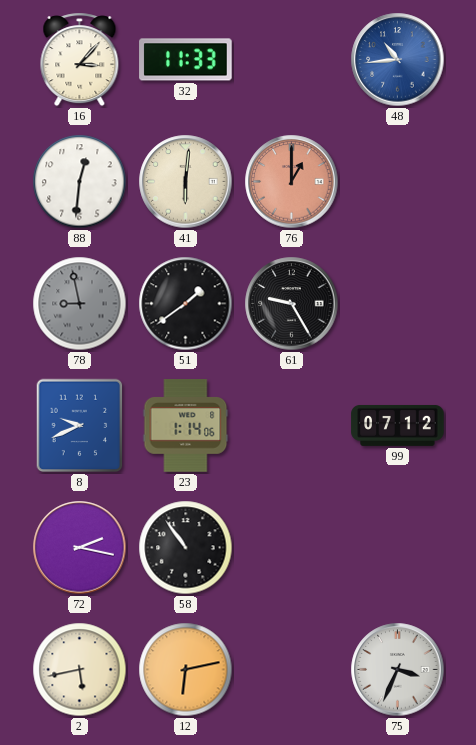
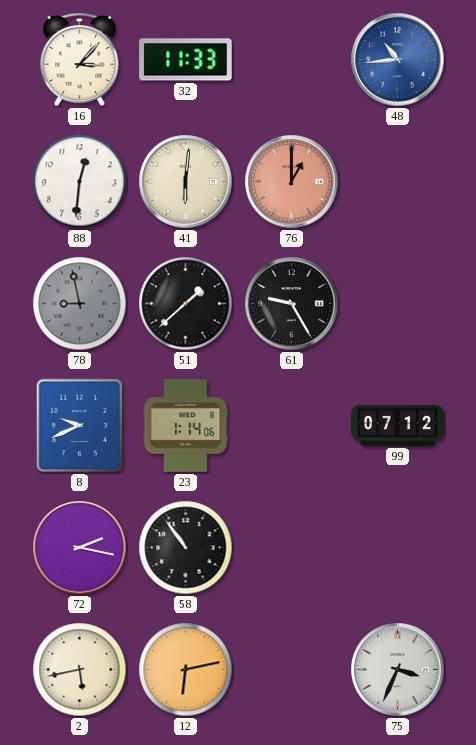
51: 1:39 -> 1:38 (186, 304)
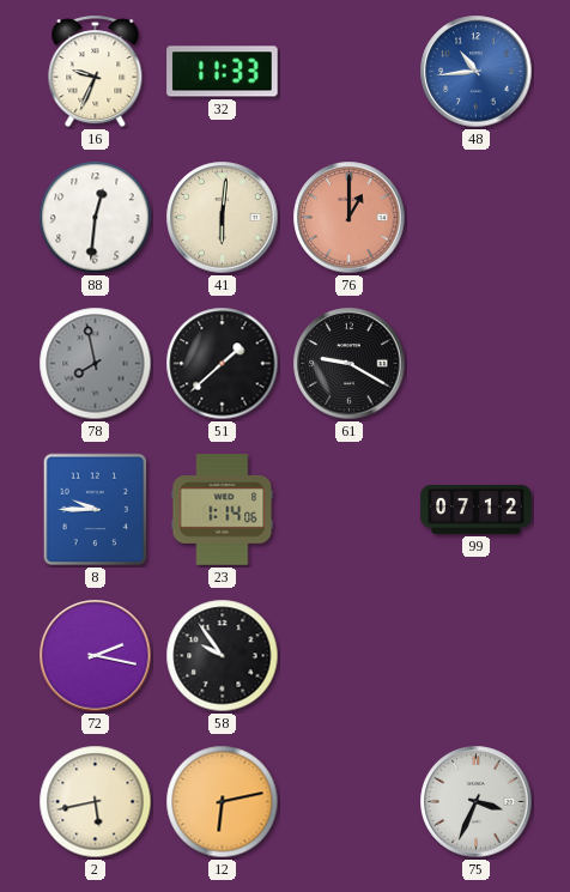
16: 3:07 -> 9:34 (96, 72)
78: 8:58 -> 7:58 (96, 364)
61: 9:25 -> 9:20 (350, 364)
8: 9:41 -> 9:45 (96, 510)
58: 10:54 -> 9:54 (223, 656)
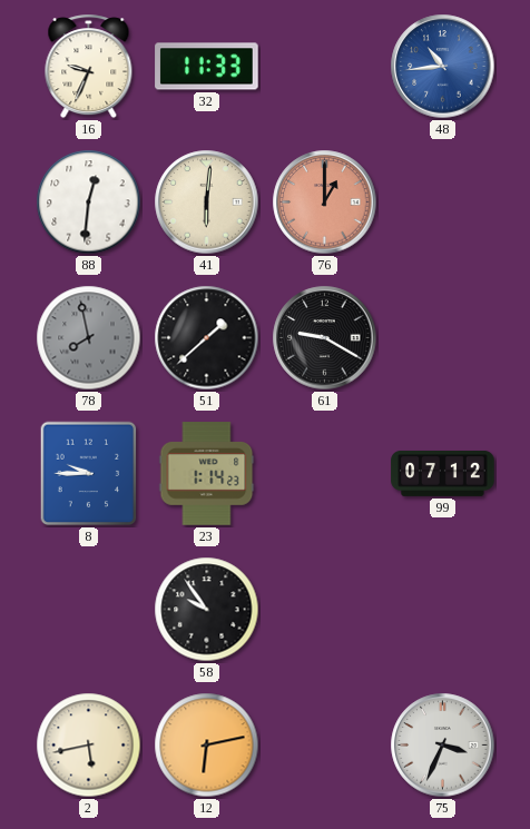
23: 1:14:06 -> 1:14:23 (207, 474)
72: 2:17 -> none (96, 656)
